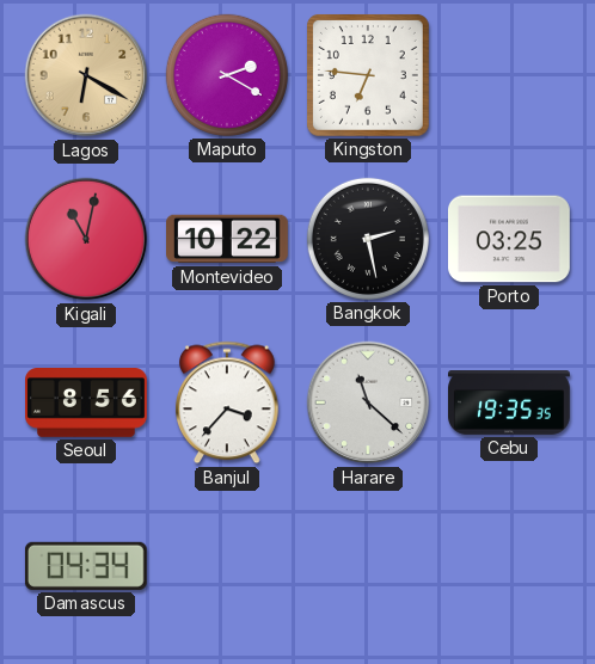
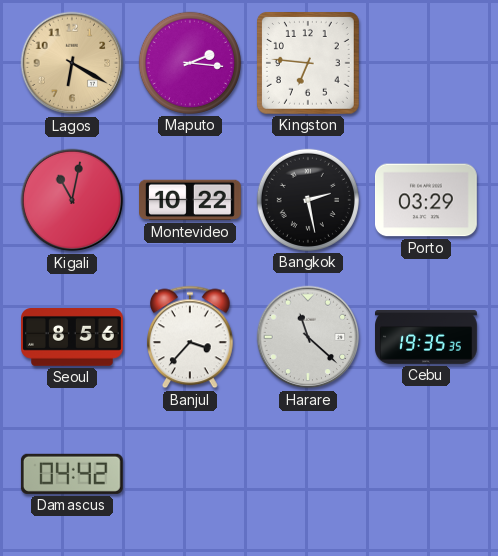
Maputo: 2:20 -> 2:16 (190, 63)
Porto: 03:25 -> 03:29 (427, 200)
Damascus: 04:34 -> 04:42 (72, 474)
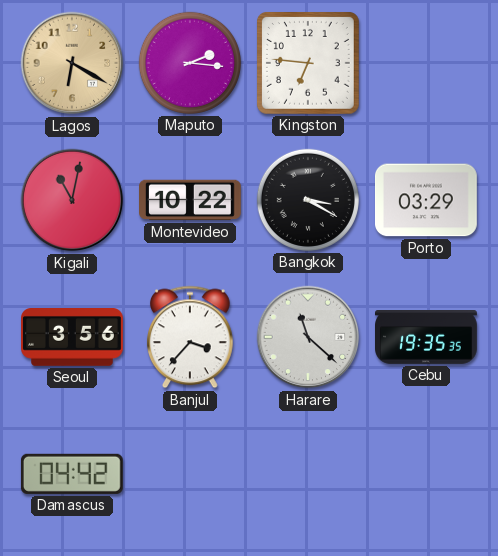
Bangkok: 2:28 -> 3:20 (308, 200)
Seoul: 8:56 -> 3:56 (73, 338)
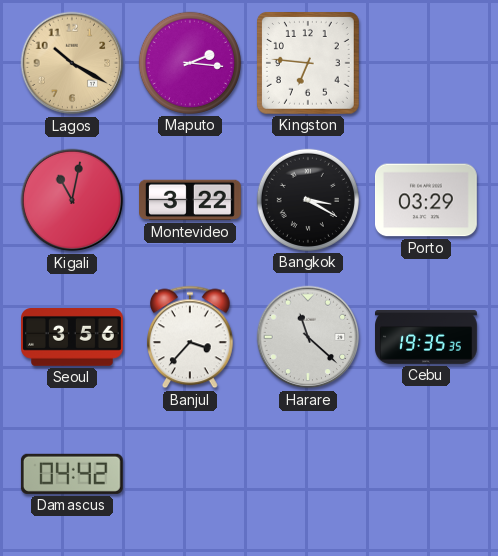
Lagos: 6:20 -> 10:20 (72, 63)
Montevideo: 10:22 -> 3:22 (191, 200)
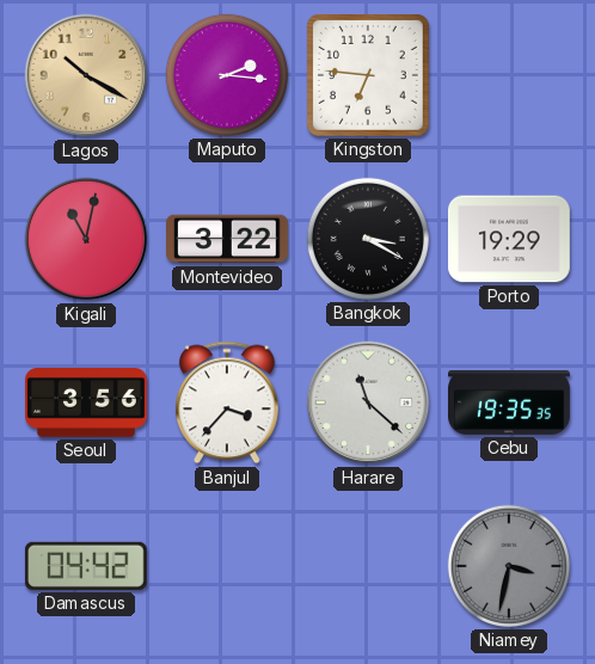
Porto: 03:29 -> 19:29 (510, 239)
Niamey: none -> 3:32 (509, 566)
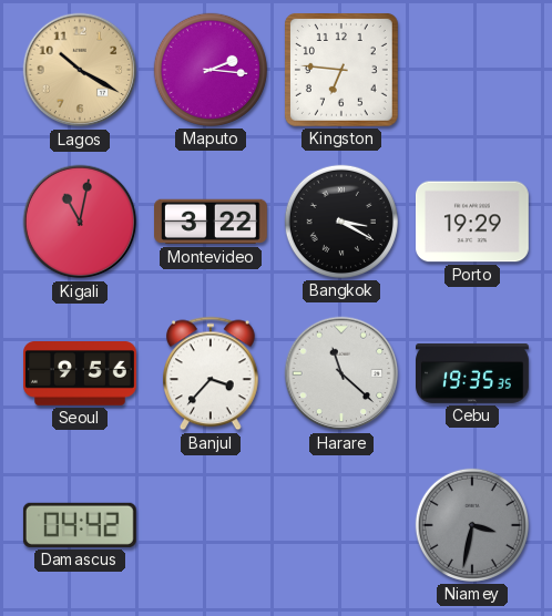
Seoul: 3:56 -> 9:56 (81, 374)
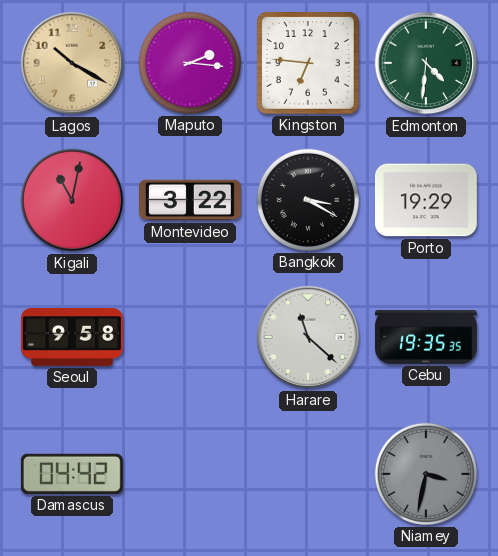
Edmonton: none -> 4:31 (426, 63)
Seoul: 9:56 -> 9:58 (73, 338)
Banjul: 3:37 -> none (211, 373)
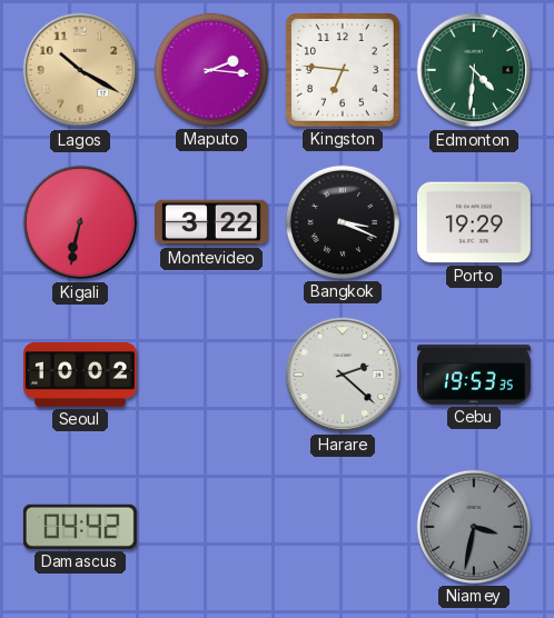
Kigali: 11:02 -> 6:32 (80, 222)
Bangkok: 3:20 -> 3:19 (343, 222)
Seoul: 9:58 -> 10:02 (81, 376)
Harare: 11:22 -> 2:22 (343, 375)
Cebu: 19:35 -> 19:53 (474, 376)
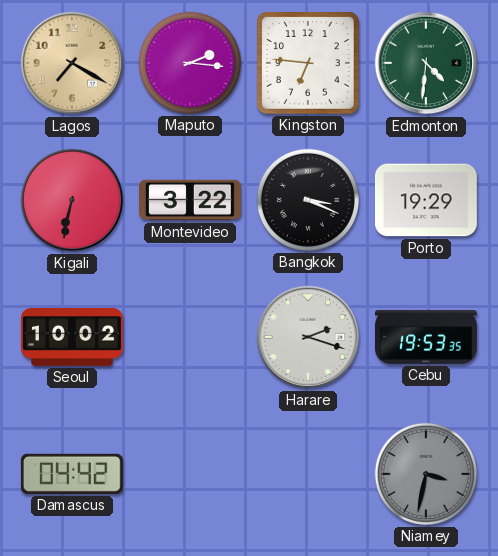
Lagos: 10:20 -> 7:20 (72, 63)
Harare: 2:22 -> 2:18 (308, 337)
